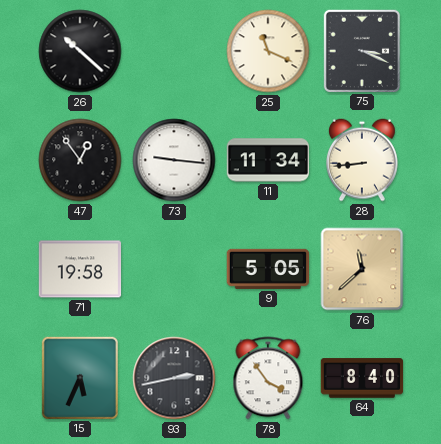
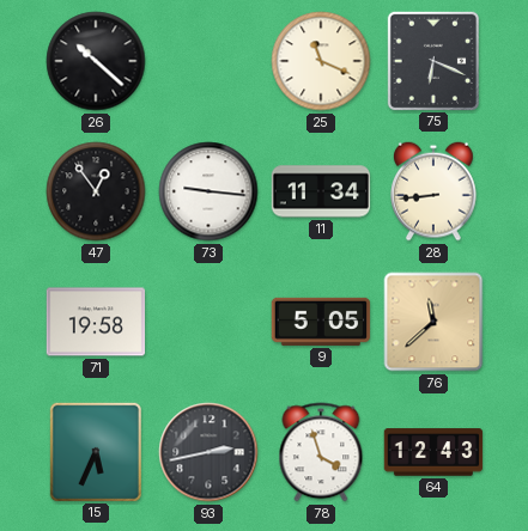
75: 3:19 -> 6:19 (432, 60)
78: 3:54 -> 3:57 (321, 452)
64: 8:40 -> 12:43 (433, 452)
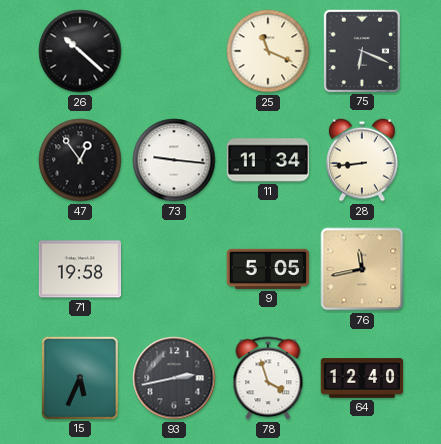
76: 11:38 -> 11:43 (362, 269)
64: 12:43 -> 12:40 (362, 378)
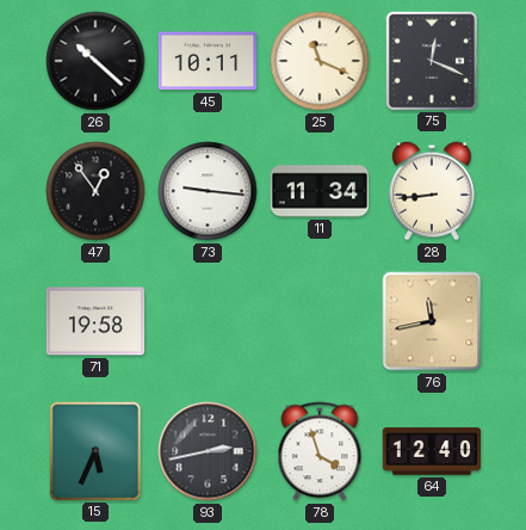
45: none -> 10:11 (208, 61)
75: 6:19 -> 12:19 (431, 60)
9: 5:05 -> none (268, 269)
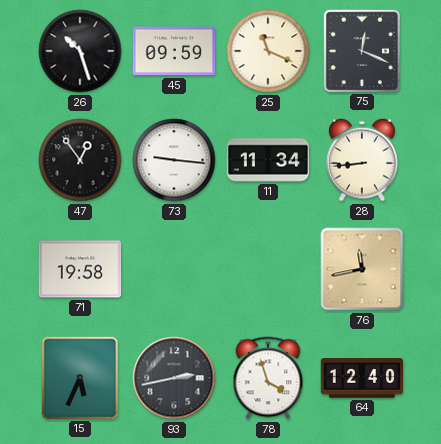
26: 10:22 -> 10:27 (80, 51)
45: 10:11 -> 09:59 (174, 51)
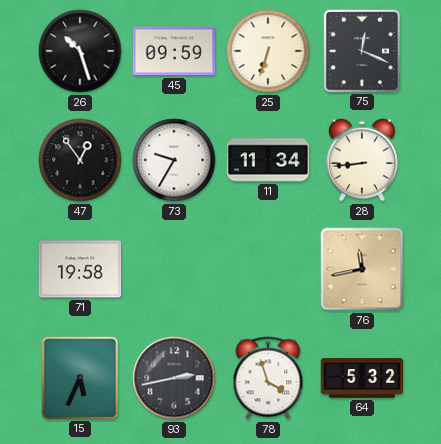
25: 11:19 -> 6:33 (268, 51)
73: 9:16 -> 9:35 (174, 160)
64: 12:40 -> 5:32 (362, 378)
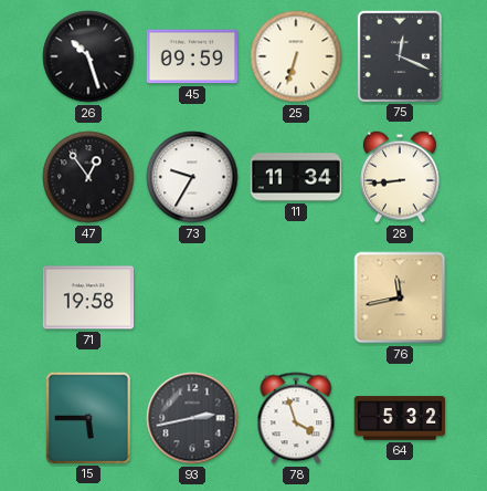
15: 5:34 -> 5:45 (87, 417)
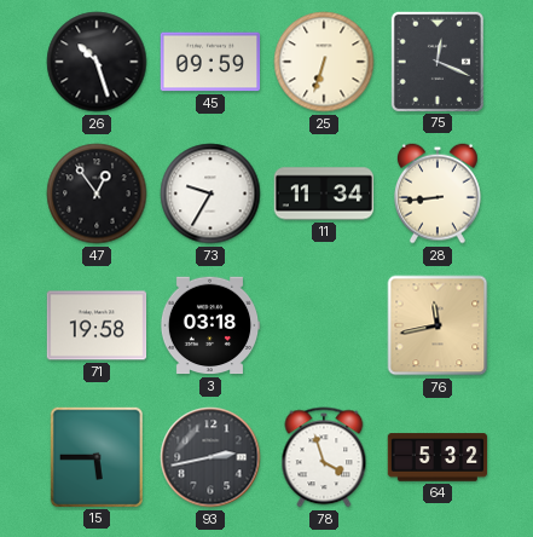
3: none -> 03:18 (210, 325)
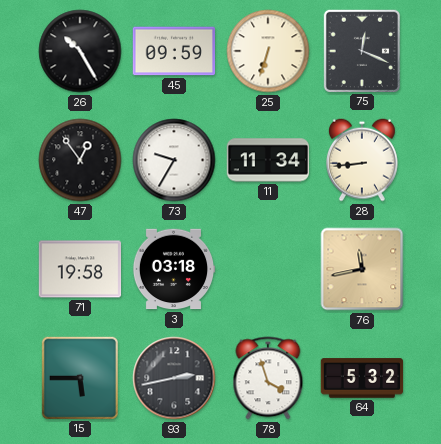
26: 10:27 -> 10:25 (80, 51)
